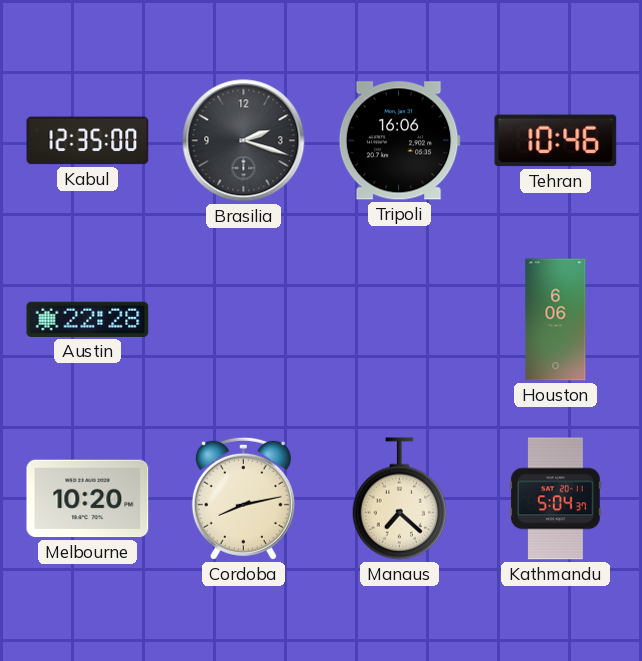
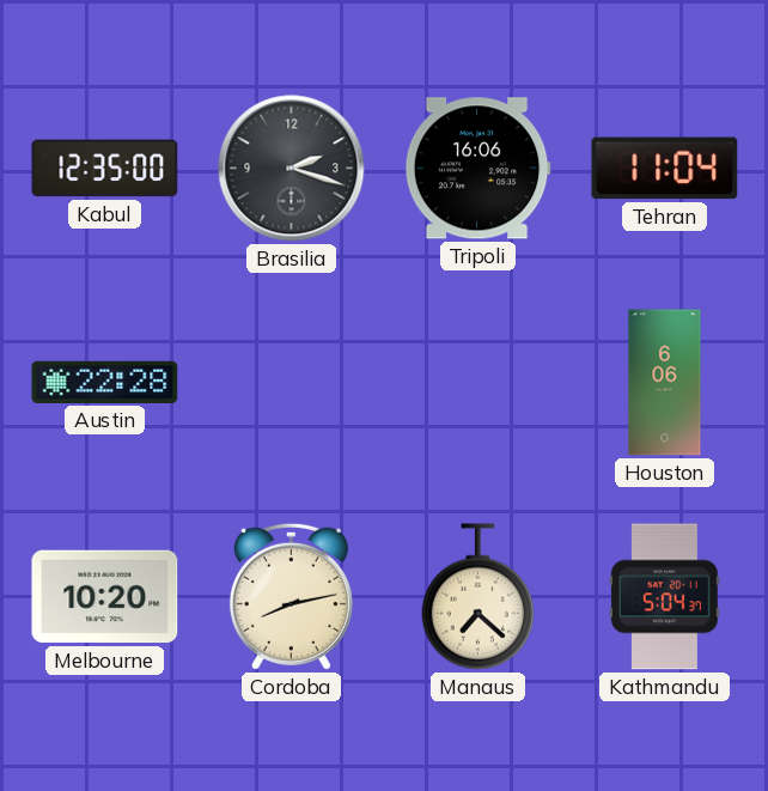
Tehran: 10:46 -> 11:04 (665, 169)
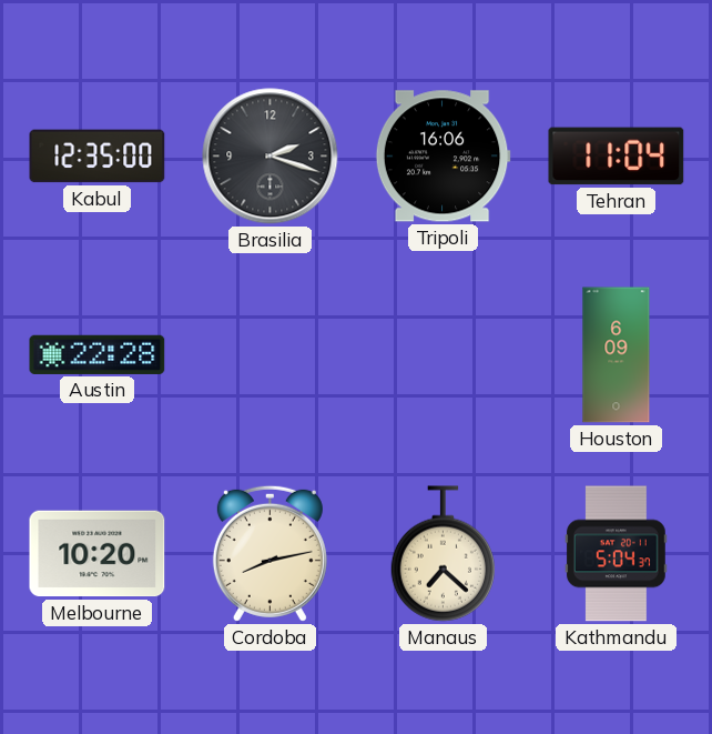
Houston: 6:06 -> 6:09 (617, 355)
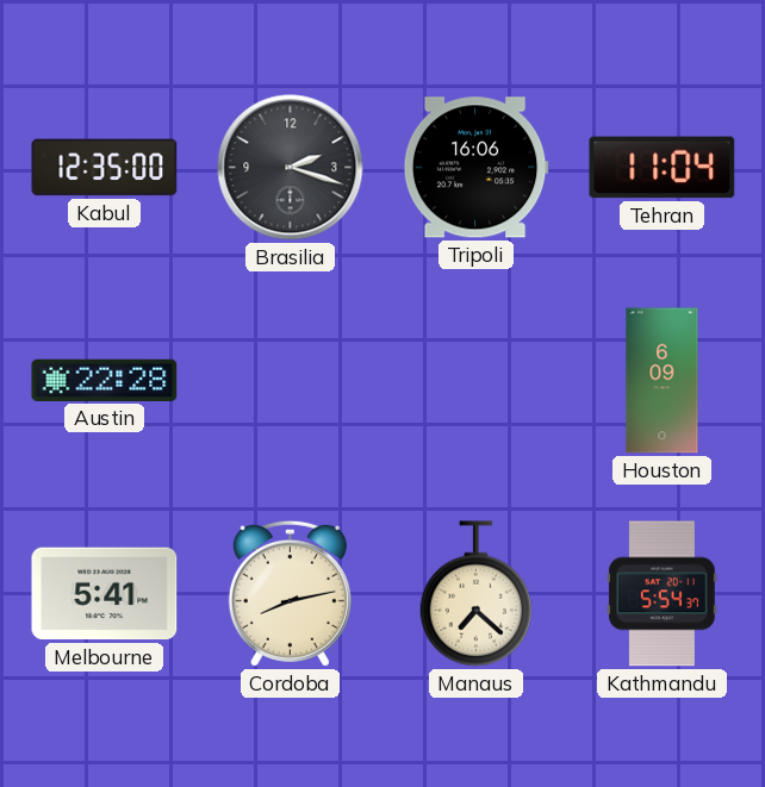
Melbourne: 10:20 -> 5:41 (105, 594)
Kathmandu: 5:04 -> 5:54 (661, 594)
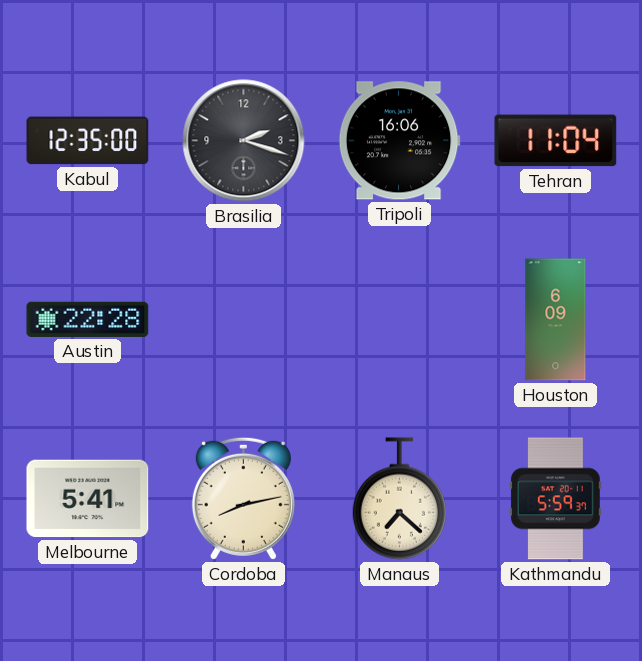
Kathmandu: 5:54 -> 5:59 (555, 499)
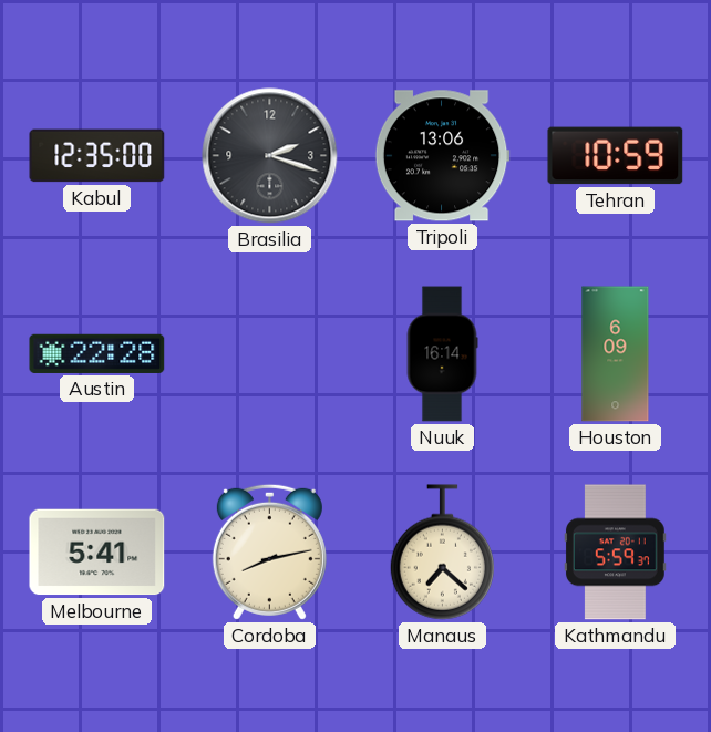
Tripoli: 16:06 -> 13:06 (442, 156)
Tehran: 11:04 -> 10:59 (616, 156)
Nuuk: none -> 16:14 (442, 354)
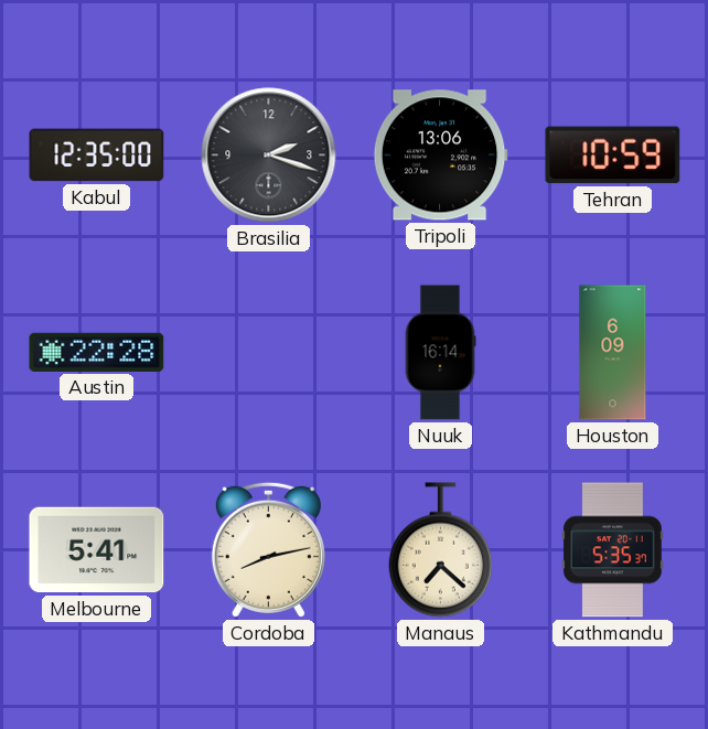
Kathmandu: 5:59 -> 5:35 (612, 550)
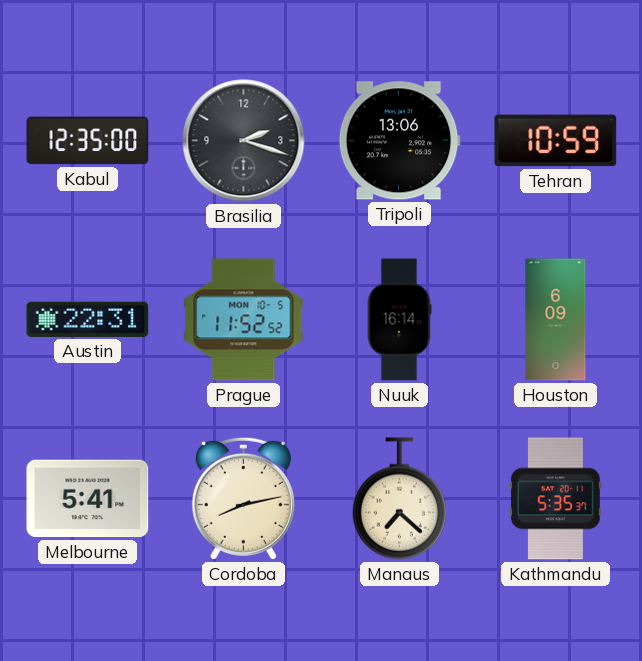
Austin: 22:28 -> 22:31 (88, 319)
Prague: none -> 11:52 (244, 320)
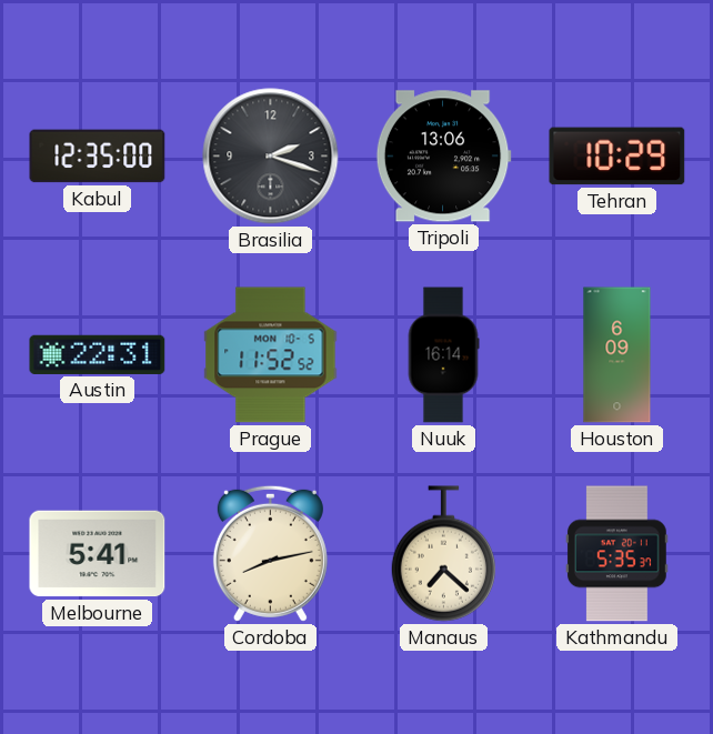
Tehran: 10:59 -> 10:29 (617, 157)
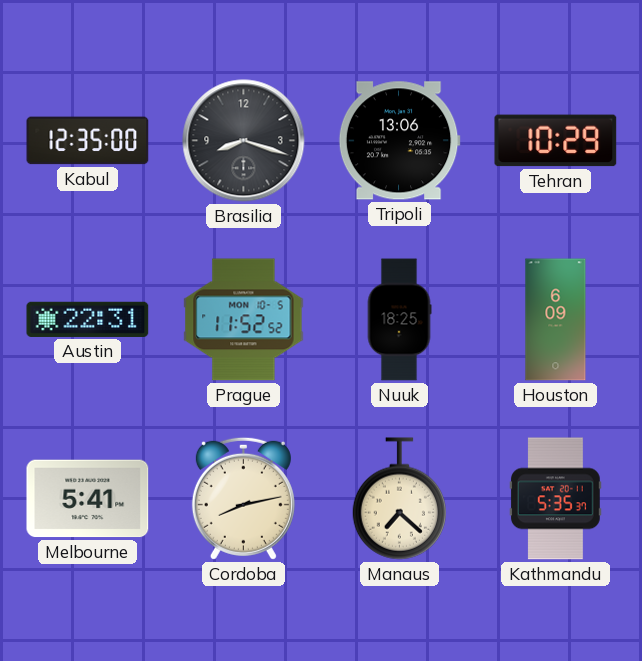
Brasilia: 2:18 -> 8:18 (244, 141)
Nuuk: 16:14 -> 18:25 (399, 320)
